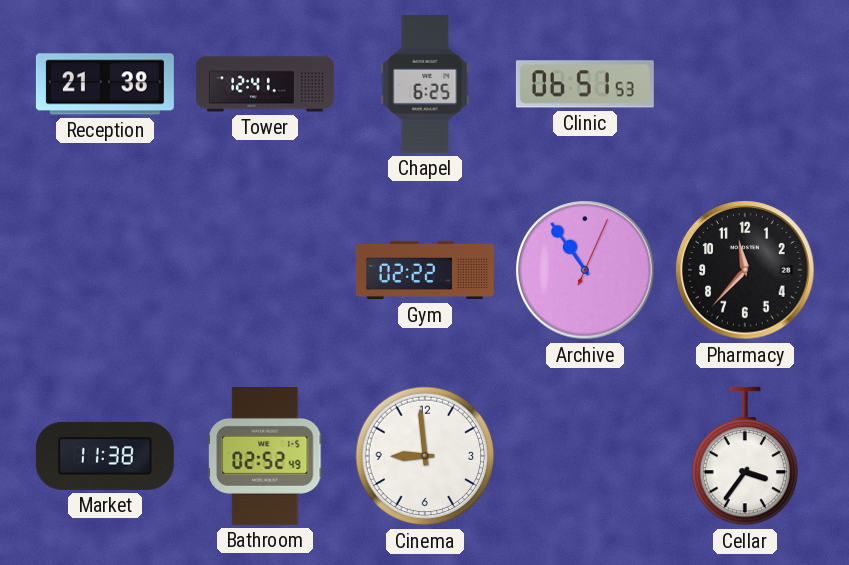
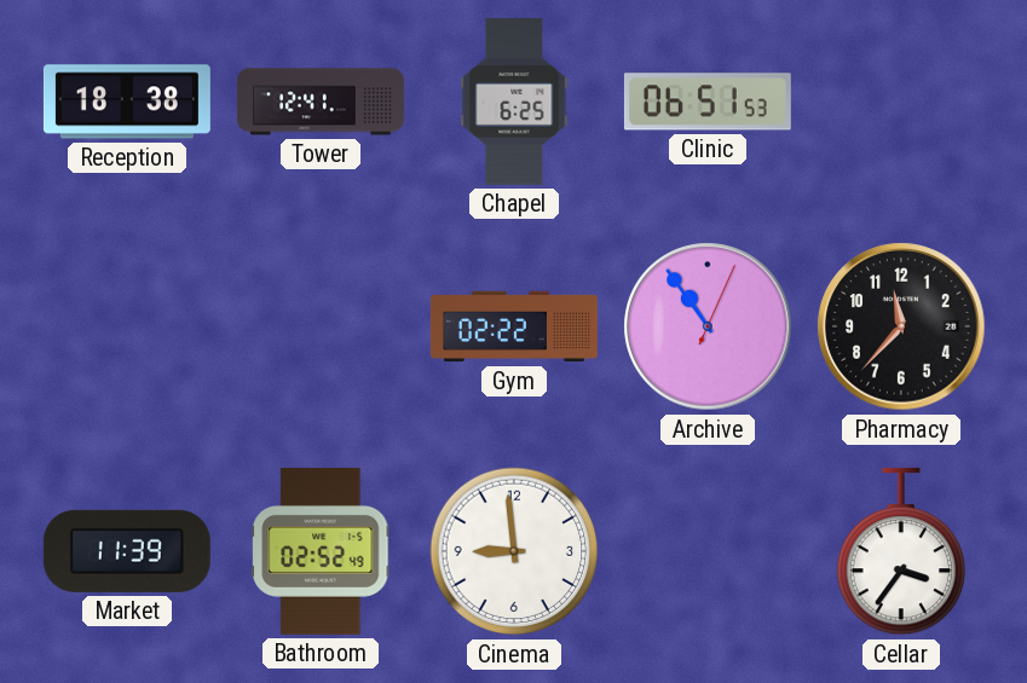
Reception: 21:38 -> 18:38 (127, 102)
Market: 11:38 -> 11:39 (127, 551)
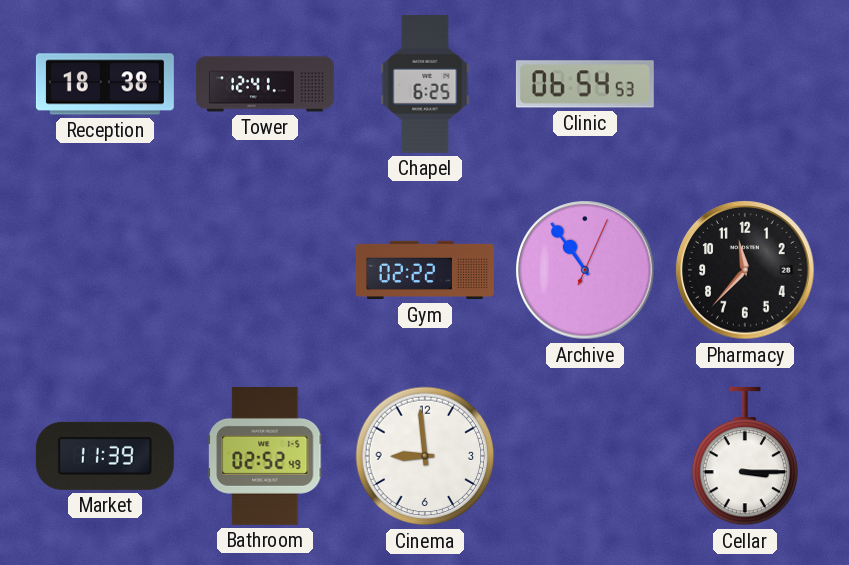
Clinic: 06:51 -> 06:54 (585, 84)
Cellar: 3:36 -> 3:15 (745, 456)
